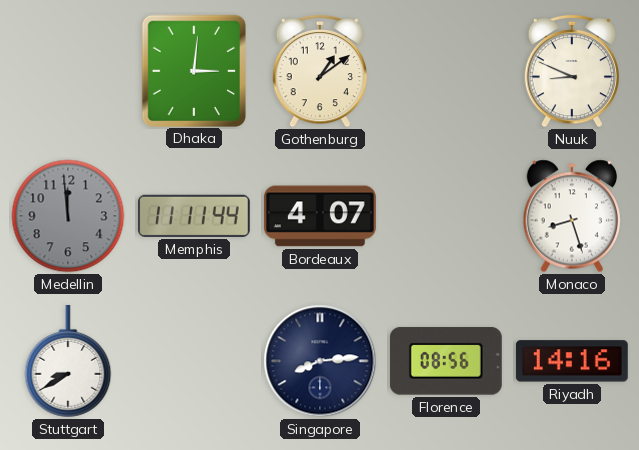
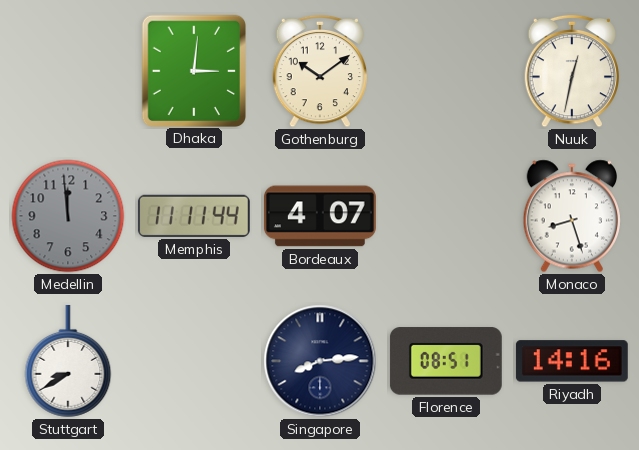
Gothenburg: 1:09 -> 10:09 (319, 71)
Nuuk: 8:49 -> 12:32 (571, 71)
Florence: 08:56 -> 08:51 (446, 361)
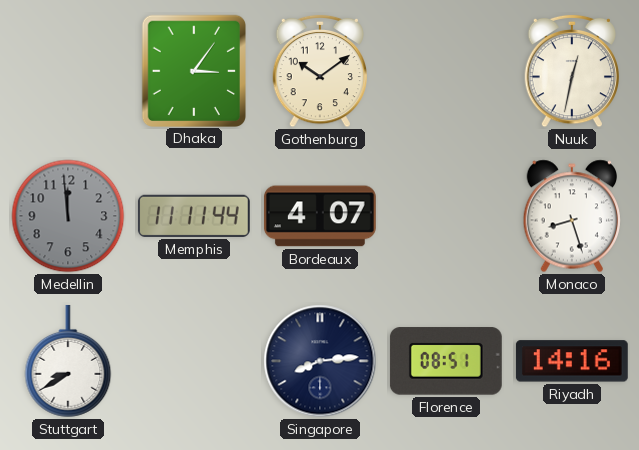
Dhaka: 3:01 -> 3:06 (193, 70)
